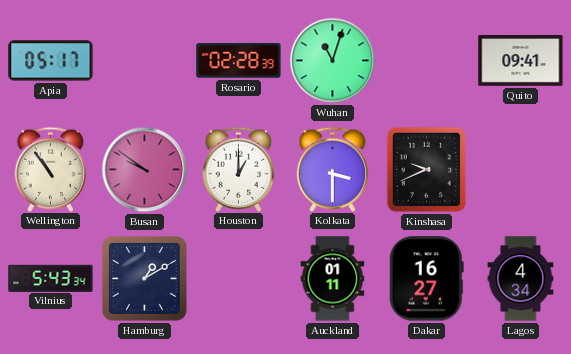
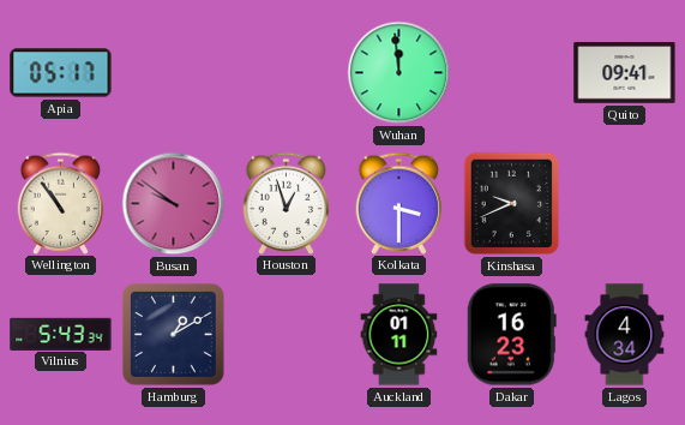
Rosario: 02:28 -> none (239, 61)
Wuhan: 11:03 -> 11:59 (399, 73)
Houston: 1:00 -> 12:57 (287, 203)
Dakar: 16:27 -> 16:23 (511, 335)
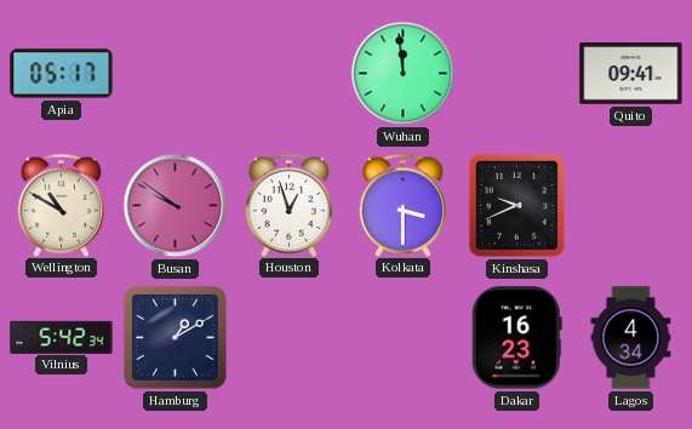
Wellington: 10:54 -> 10:50 (62, 205)
Vilnius: 5:43 -> 5:42 (62, 337)
Auckland: 01:11 -> none (399, 335)
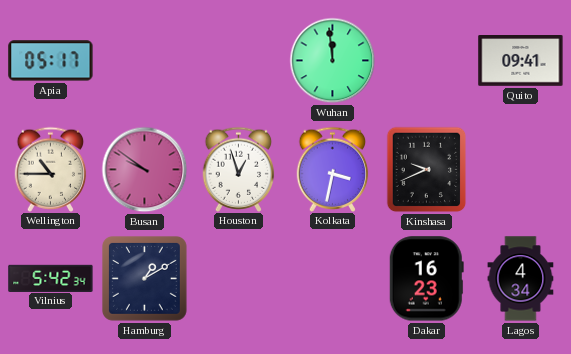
Wellington: 10:50 -> 10:45 (51, 169)
Kolkata: 3:30 -> 3:32 (333, 169)
